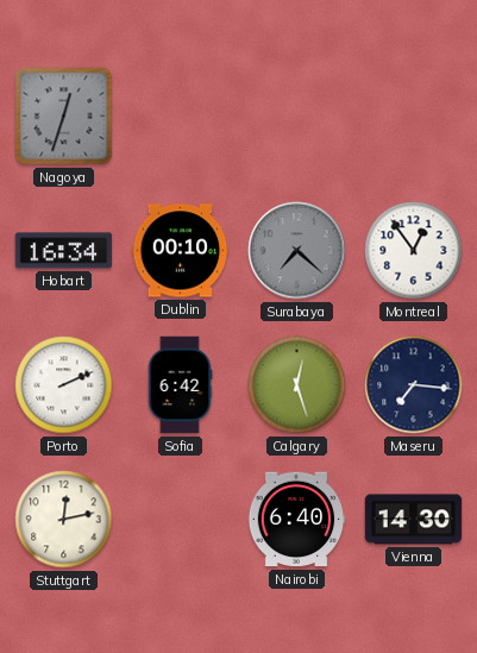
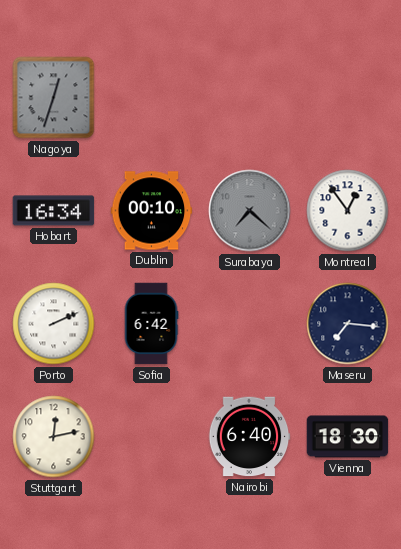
Calgary: 12:27 -> none (297, 385)
Vienna: 14:30 -> 18:30 (348, 437)
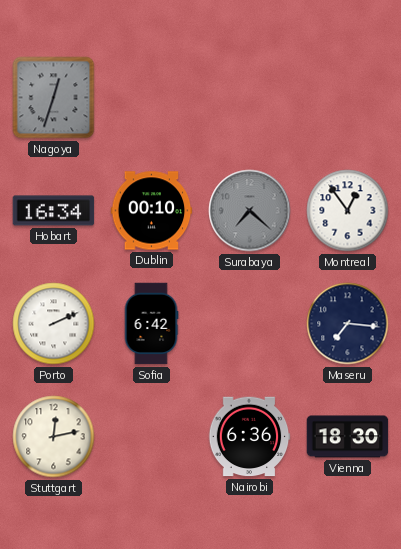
Nairobi: 6:40 -> 6:36 (249, 437)
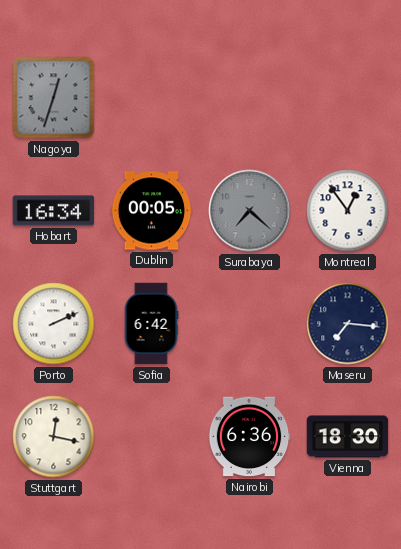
Dublin: 00:10 -> 00:05 (152, 211)
Stuttgart: 12:13 -> 12:17 (54, 437)
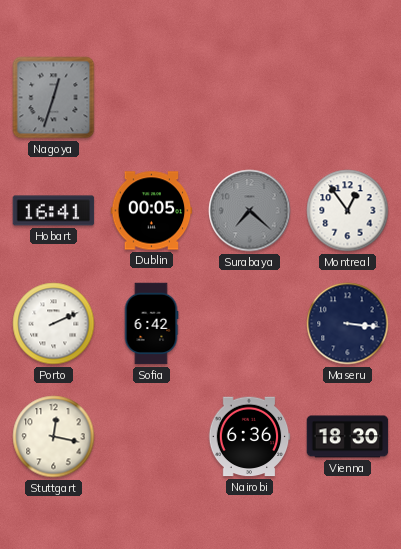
Hobart: 16:34 -> 16:41 (54, 211)
Maseru: 7:16 -> 3:16 (348, 324)
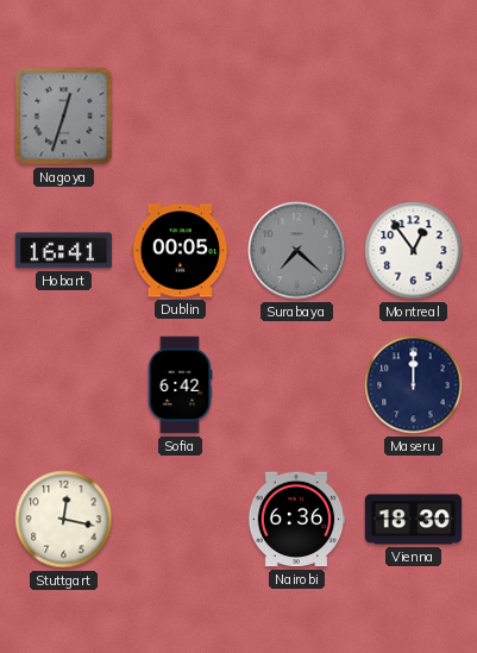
Porto: 2:11 -> none (54, 324)
Maseru: 3:16 -> 12:00 (414, 385)
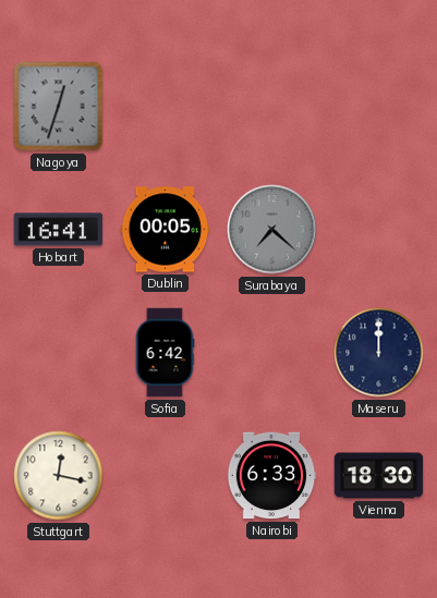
Montreal: 12:54 -> none (414, 251)
Nairobi: 6:36 -> 6:33 (271, 476)
